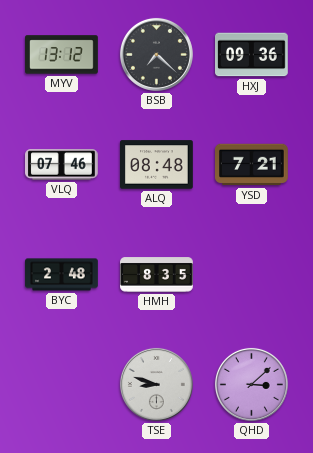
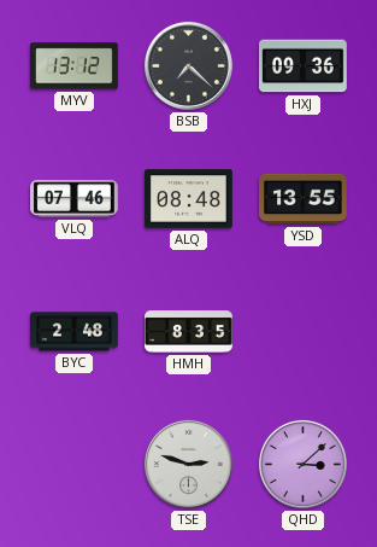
YSD: 7:21 -> 13:55 (304, 199)
TSE: 8:48 -> 2:48 (188, 464)
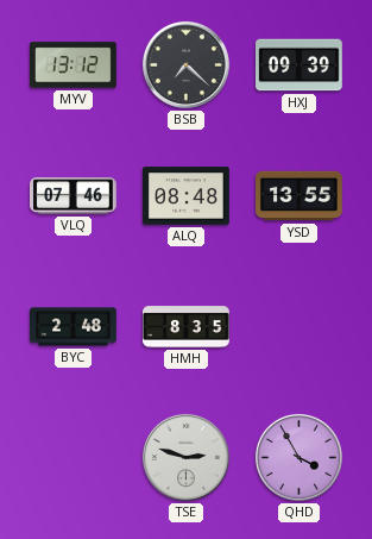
HXJ: 09:36 -> 09:39 (300, 65)
QHD: 3:08 -> 3:55 (298, 457)
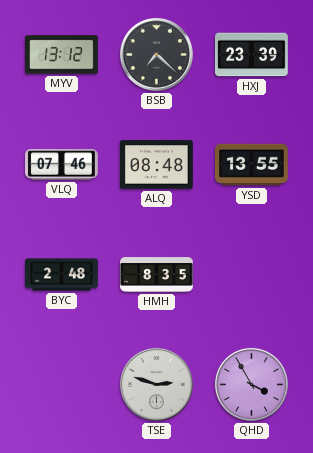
HXJ: 09:39 -> 23:39 (252, 55)
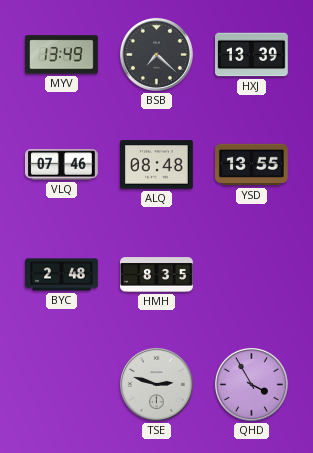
MYV: 13:12 -> 13:49 (62, 55)
HXJ: 23:39 -> 13:39 (252, 55)
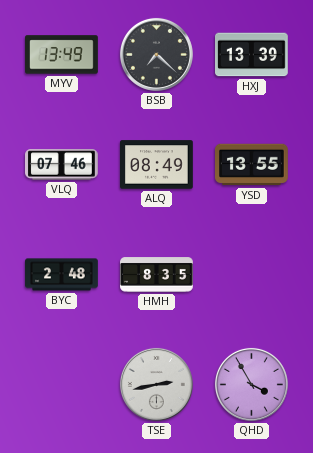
ALQ: 08:48 -> 08:49 (157, 165)
TSE: 2:48 -> 2:43 (156, 384)
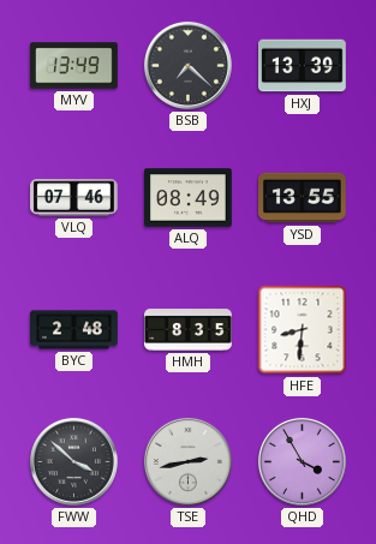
HFE: none -> 8:31 (303, 330)
FWW: none -> 3:52 (73, 461)
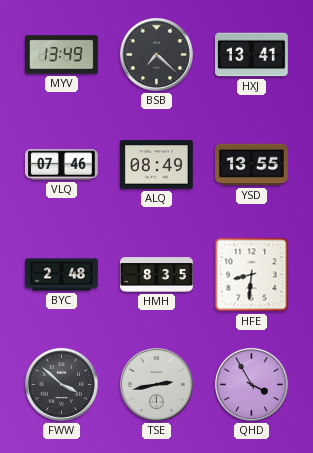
HXJ: 13:39 -> 13:41 (252, 55)
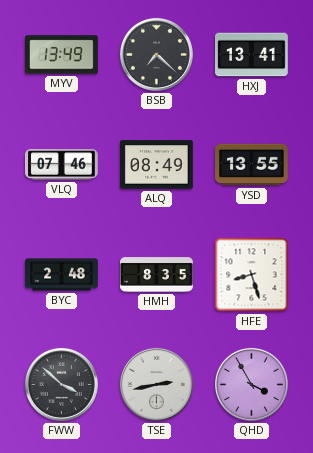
HFE: 8:31 -> 8:27 (252, 275)
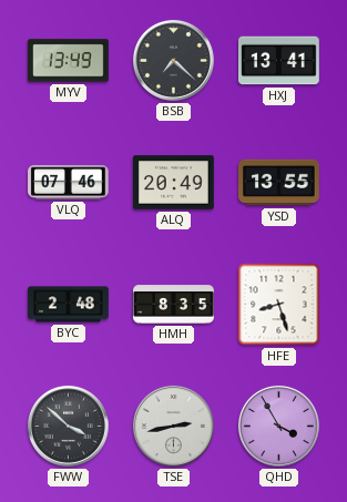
ALQ: 08:49 -> 20:49 (174, 183)
